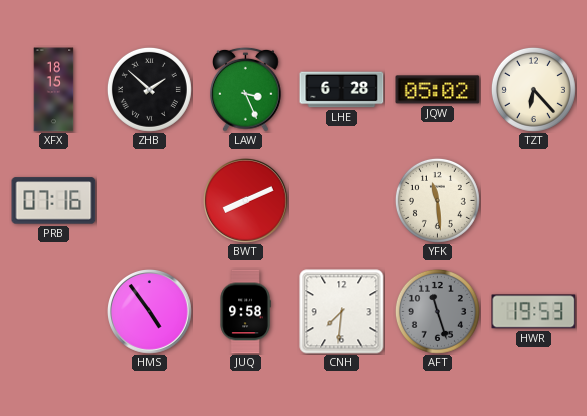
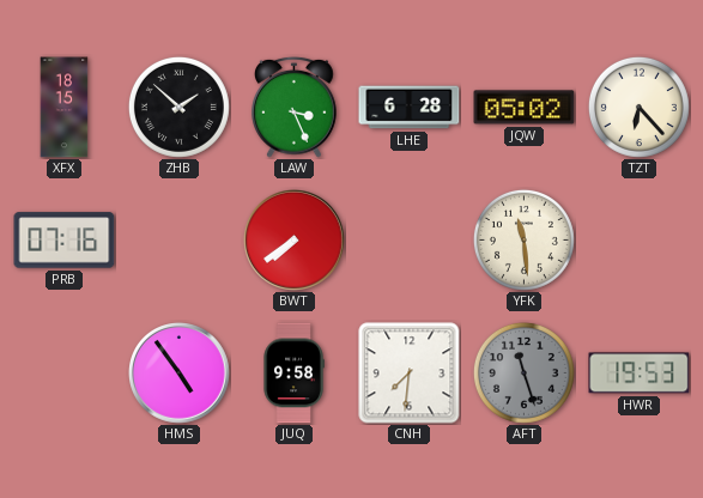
BWT: 8:11 -> 7:39 (295, 241)
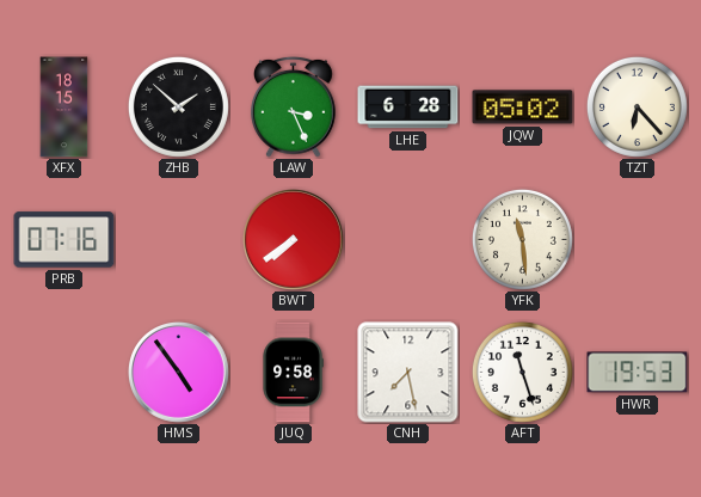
CNH: 7:31 -> 7:28 (408, 373)
AFT dial: grey -> white (522, 372)
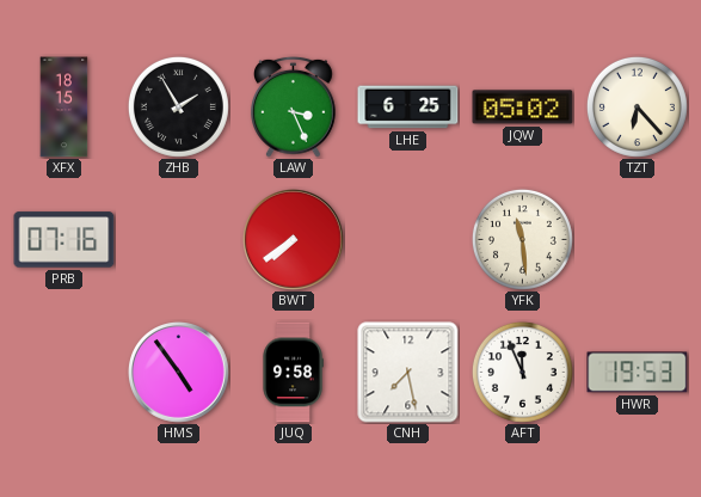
ZHB: 1:52 -> 1:55 (178, 106)
LHE: 6:28 -> 6:25 (408, 108)
AFT: 11:27 -> 11:56 (522, 372)
